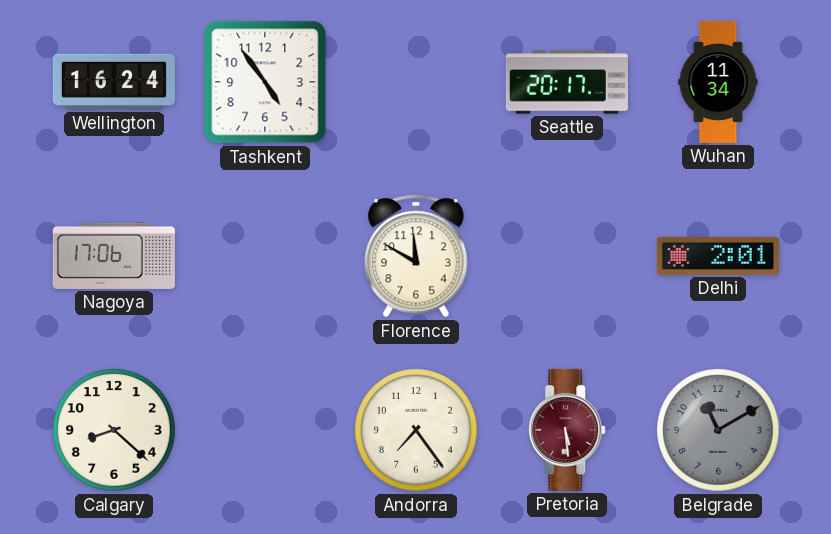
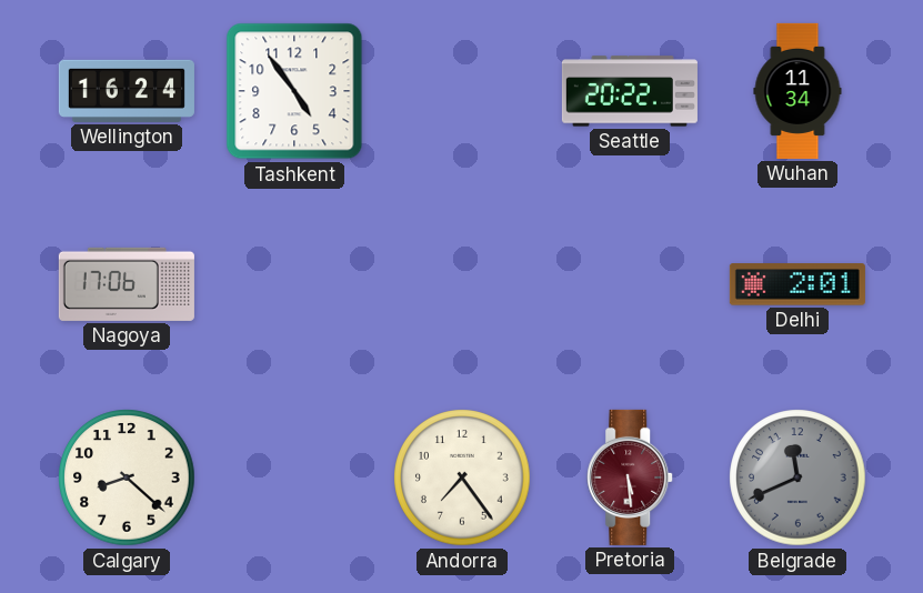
Seattle: 20:17 -> 20:22 (630, 91)
Florence: 11:50 -> none (416, 256)
Belgrade: 11:10 -> 11:41 (797, 478)
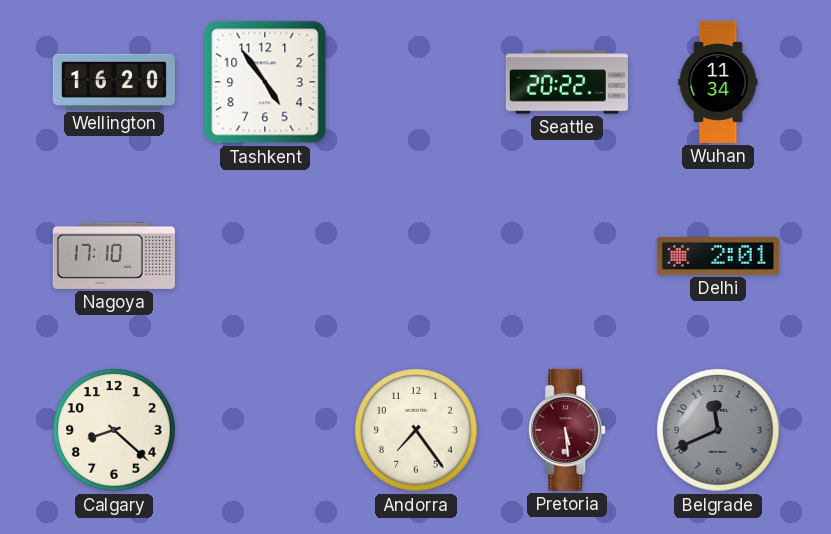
Wellington: 16:24 -> 16:20 (114, 82)
Nagoya: 17:06 -> 17:10 (114, 256)
